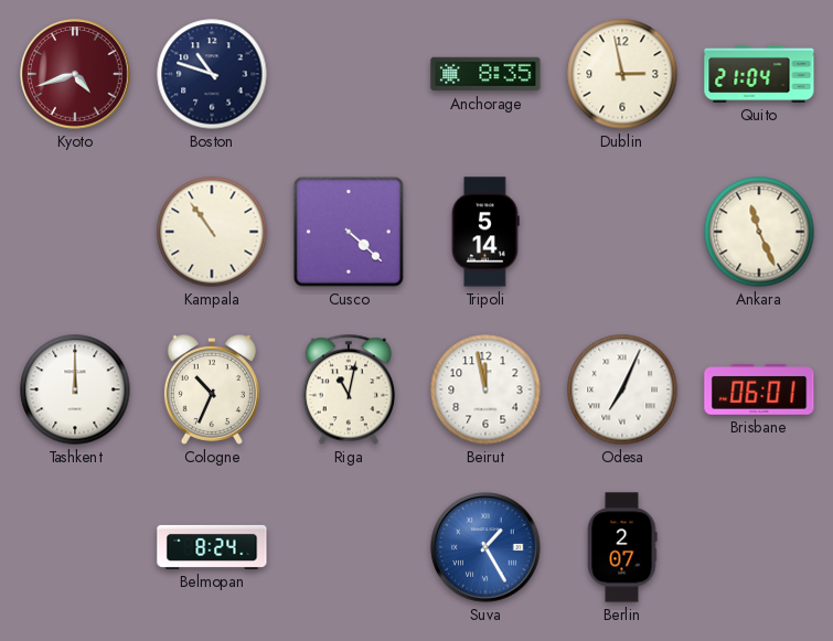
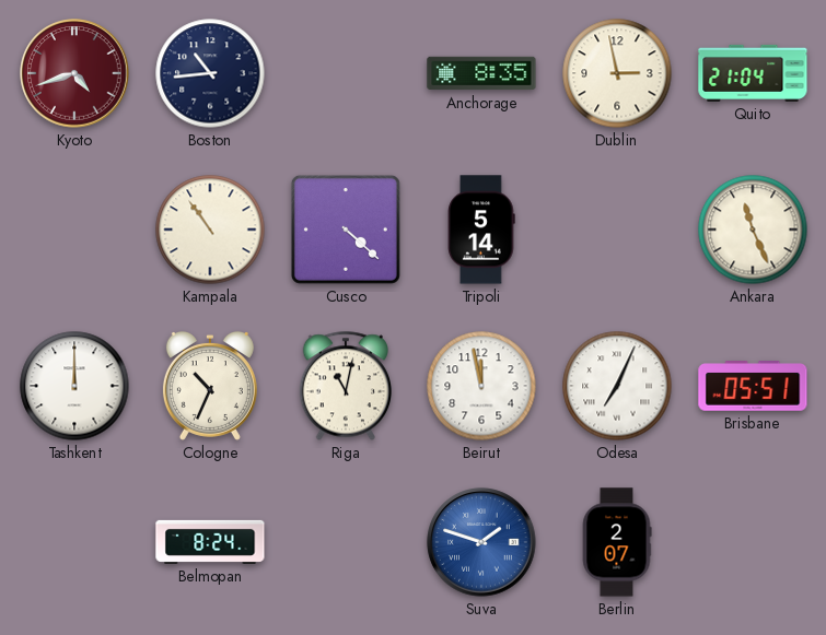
Boston: 10:48 -> 10:44 (210, 73)
Brisbane: 06:01 -> 05:51 (753, 386)
Suva: 1:25 -> 1:48 (481, 542)
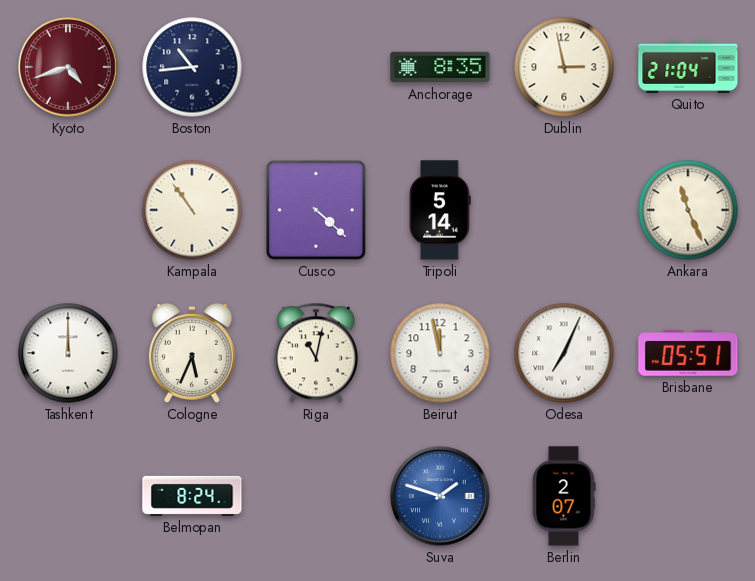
Cologne: 10:34 -> 5:34 (192, 353)
